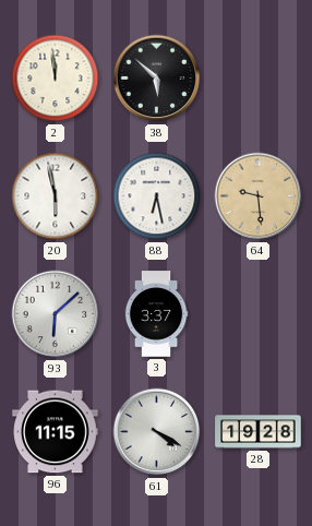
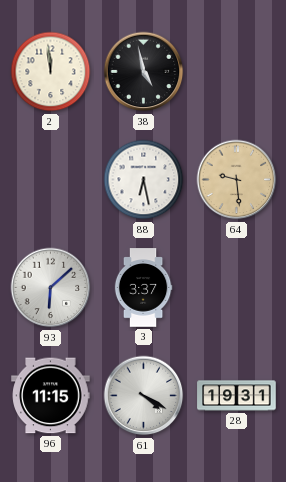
38: 5:52 -> 4:58 (144, 72)
20: 5:58 -> none (56, 196)
28: 19:28 -> 19:31 (237, 396)
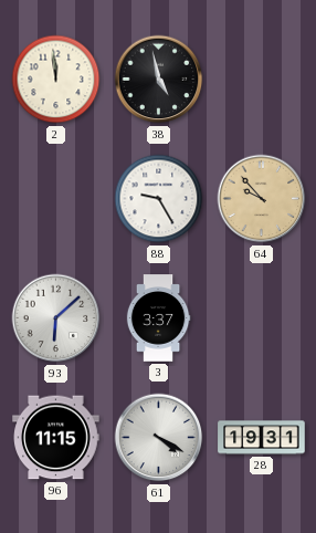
88: 6:28 -> 9:25 (159, 199)
64: 9:29 -> 9:53 (262, 199)
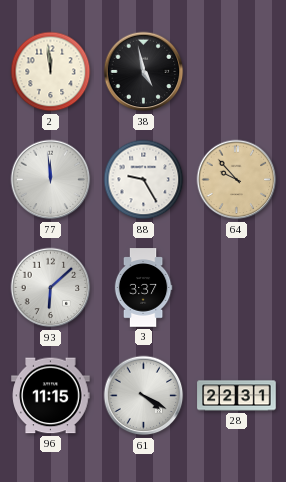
77: none -> 11:59 (51, 180)
28: 19:31 -> 22:31 (237, 396)
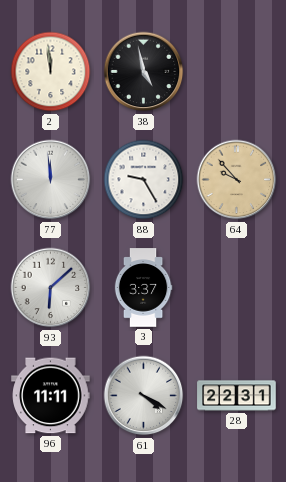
96: 11:15 -> 11:11 (51, 396)
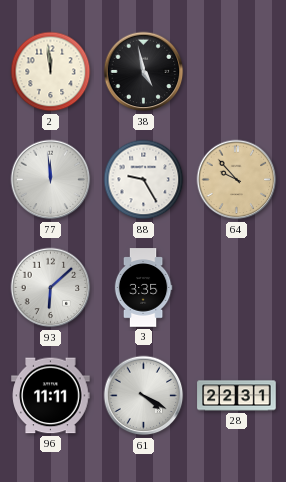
3: 3:37 -> 3:35 (143, 288)
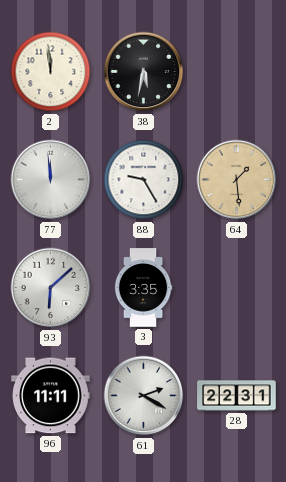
38: 4:58 -> 5:32 (144, 72)
64: 9:53 -> 1:29 (237, 180)
61: 4:20 -> 2:20 (144, 396)
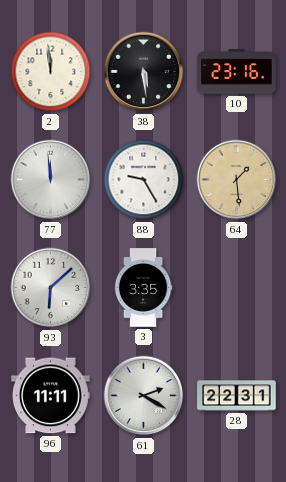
38: 5:32 -> 5:29 (144, 72)
10: none -> 23:16 (237, 72)
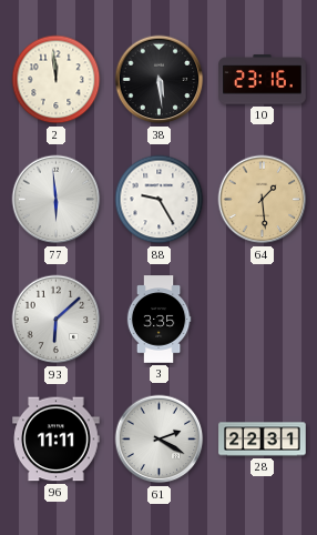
77: 11:59 -> 5:59 (57, 200)
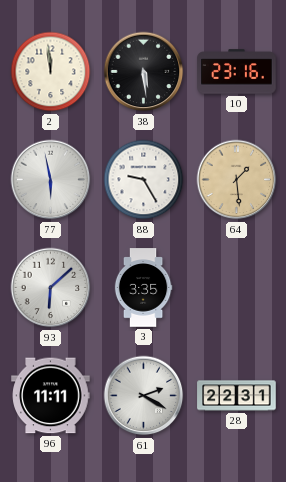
77: 5:59 -> 5:58 (51, 180)
